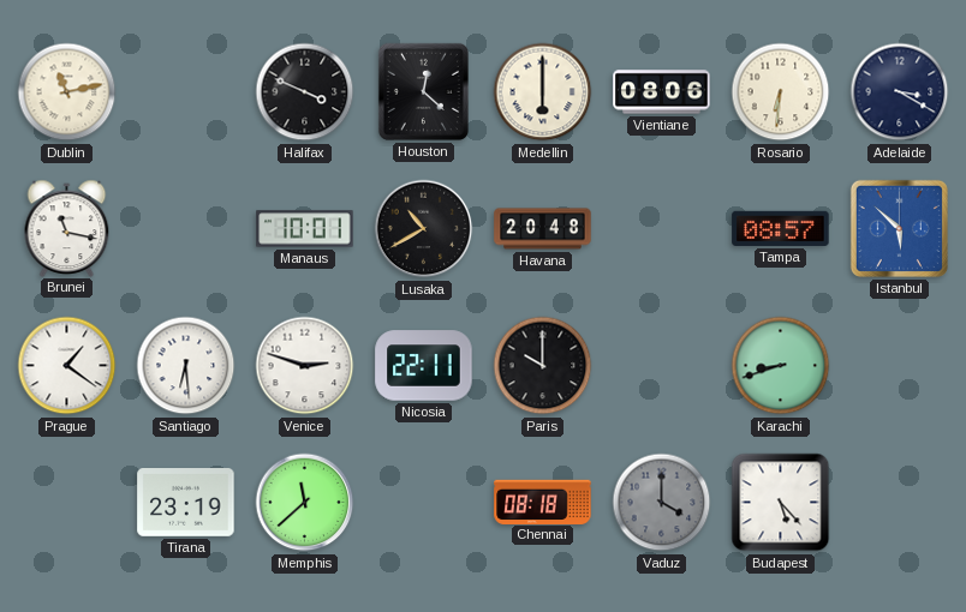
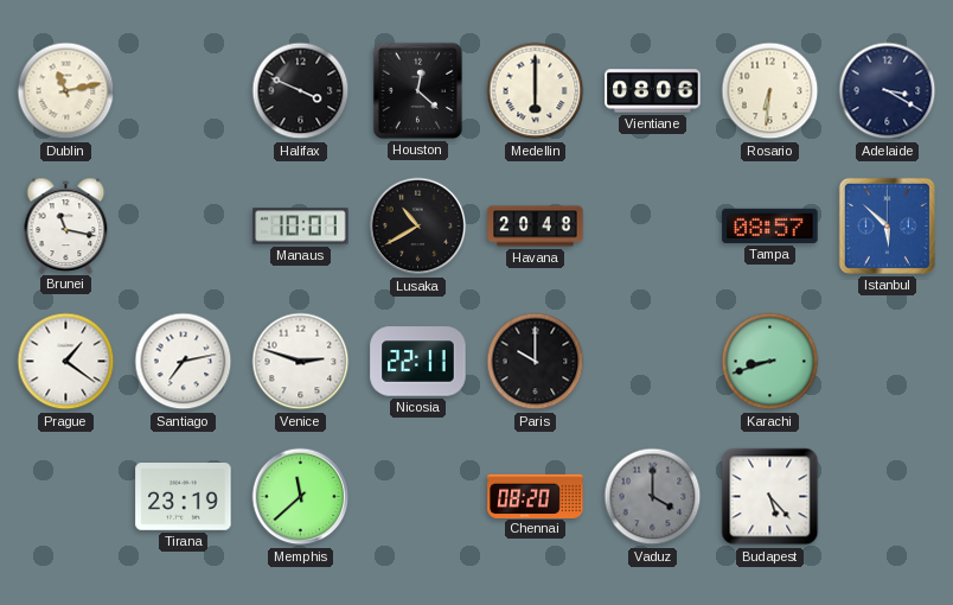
Santiago: 6:29 -> 7:13 (184, 362)
Chennai: 08:18 -> 08:20 (536, 496)
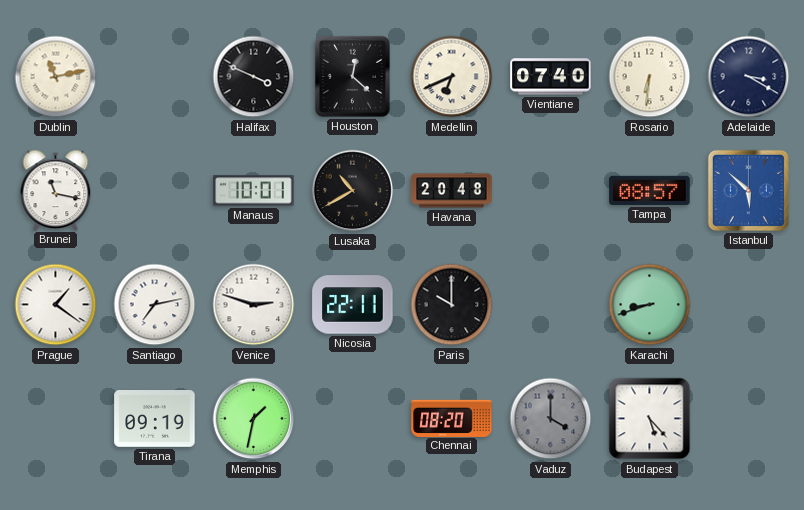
Medellin: 6:00 -> 6:41 (452, 77)
Vientiane: 08:06 -> 07:40 (551, 77)
Tirana: 23:19 -> 09:19 (155, 419)
Memphis: 11:38 -> 1:32 (254, 419)
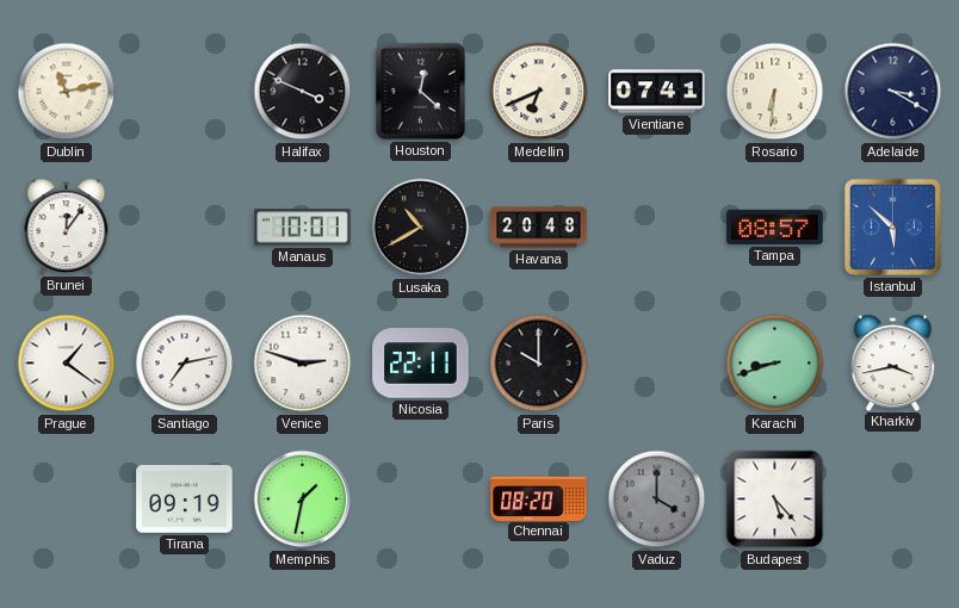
Vientiane: 07:40 -> 07:41 (657, 92)
Brunei: 11:17 -> 12:06 (67, 227)
Kharkiv: none -> 3:43 (893, 362)
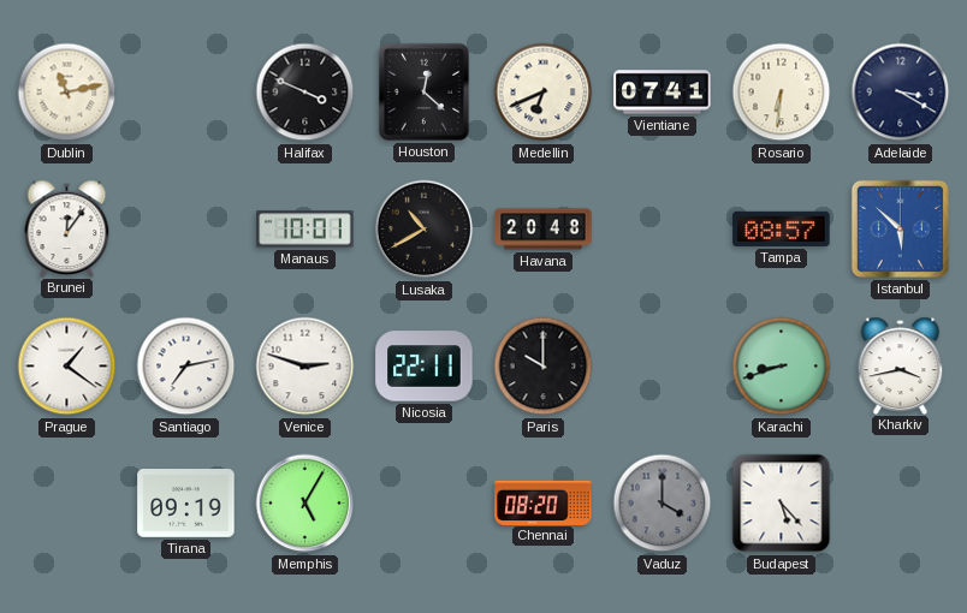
Memphis: 1:32 -> 5:05 (305, 504)
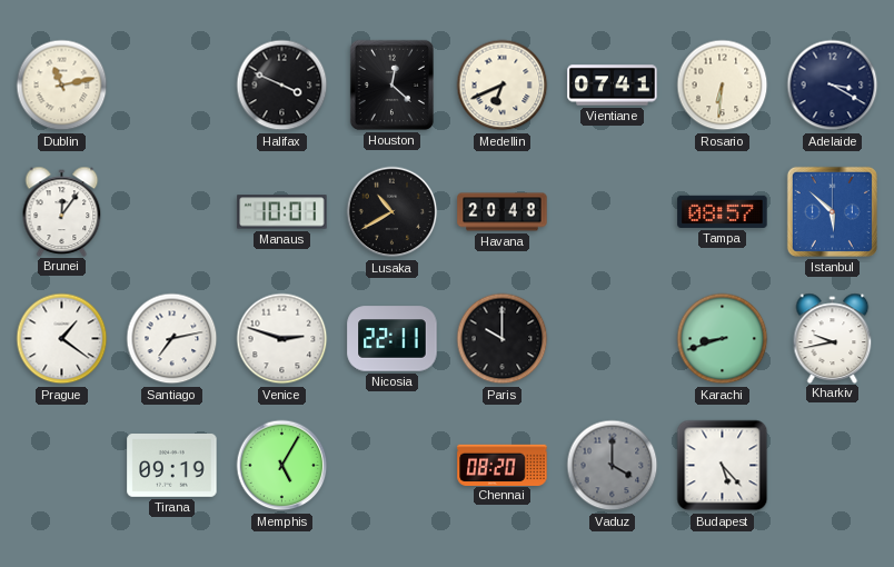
Kharkiv: 3:43 -> 9:43 (833, 338)
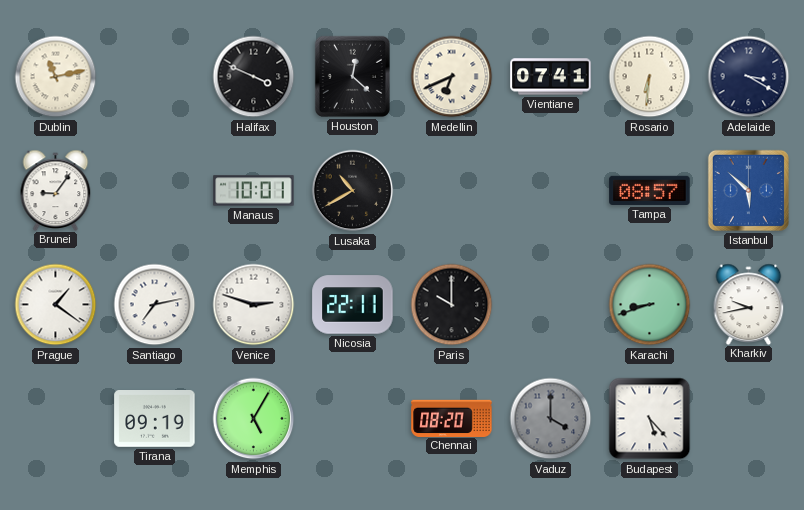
Brunei: 12:06 -> 9:06 (56, 190)
Havana: 20:48 -> none (503, 212)
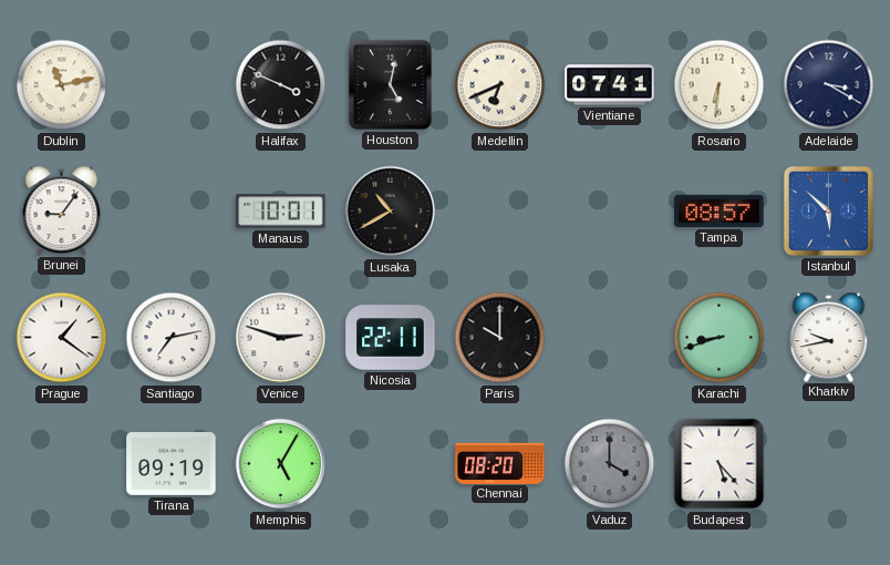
Houston: 12:22 -> 5:02 (390, 84)
